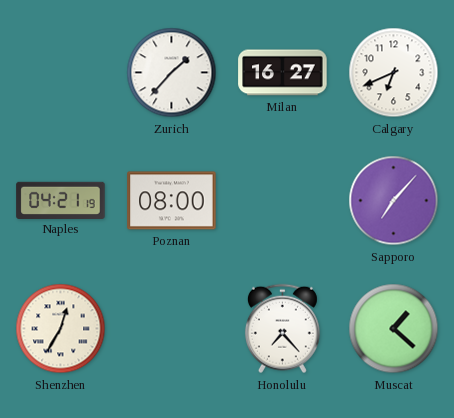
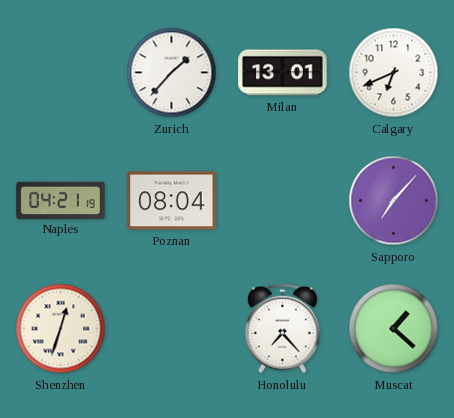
Milan: 16:27 -> 13:01 (283, 73)
Poznan: 08:00 -> 08:04 (172, 201)
Shenzhen: 12:35 -> 12:33 (61, 329)
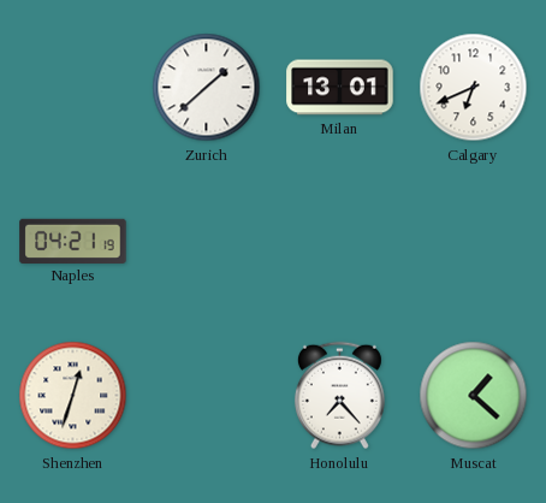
Zurich: 1:37 -> 1:38 (207, 88)
Poznan: 08:04 -> none (172, 201)
Sapporo: 7:07 -> none (394, 201)
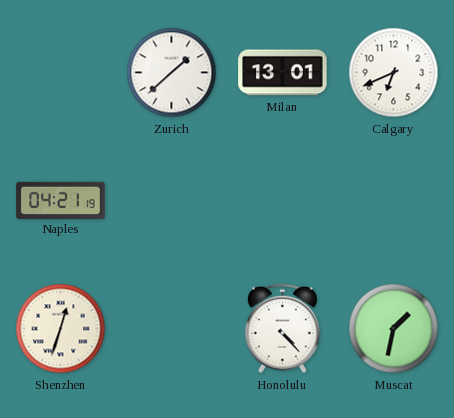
Honolulu: 7:23 -> 4:23 (282, 329)
Muscat: 1:22 -> 1:32 (394, 329)
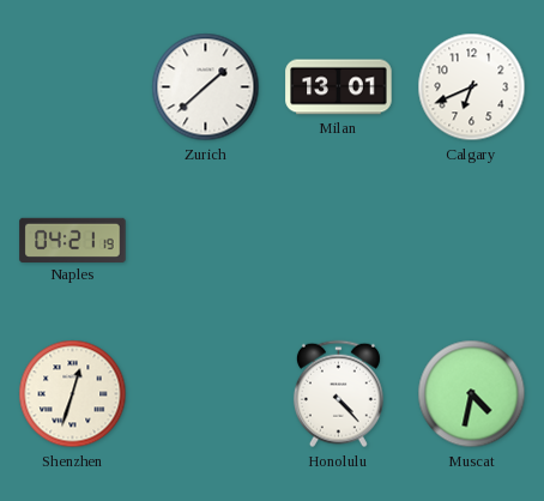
Muscat: 1:32 -> 4:32 (472, 394)
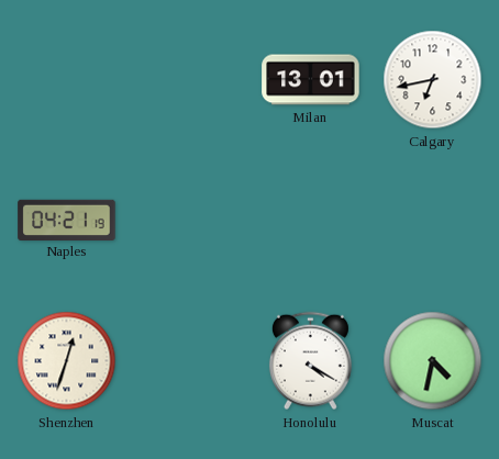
Zurich: 1:38 -> none (206, 87)
Calgary: 6:41 -> 6:43 (433, 80)
Honolulu: 4:23 -> 4:20 (310, 361)
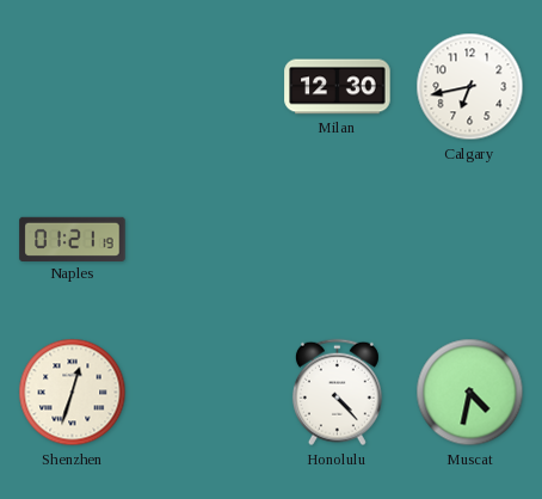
Milan: 13:01 -> 12:30 (338, 87)
Naples: 04:21 -> 01:21 (73, 239)
Honolulu: 4:20 -> 4:23 (337, 393)
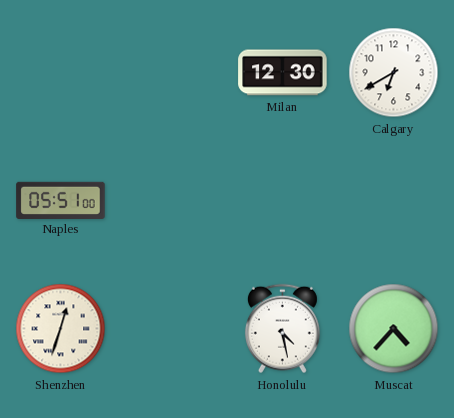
Calgary: 6:43 -> 6:40 (394, 73)
Naples: 01:21 -> 05:51 (61, 200)
Honolulu: 4:23 -> 4:28 (282, 329)
Muscat: 4:32 -> 4:37 (394, 329)
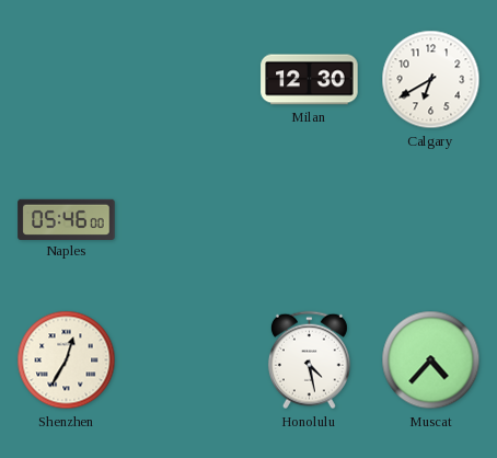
Naples: 05:51 -> 05:46 (67, 219)
Shenzhen: 12:33 -> 12:35 (67, 360)
